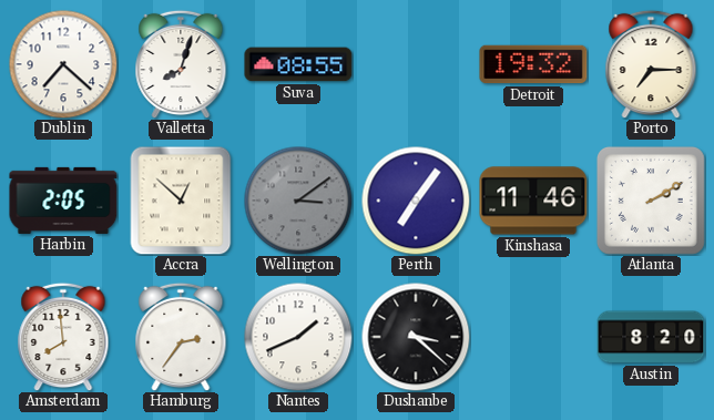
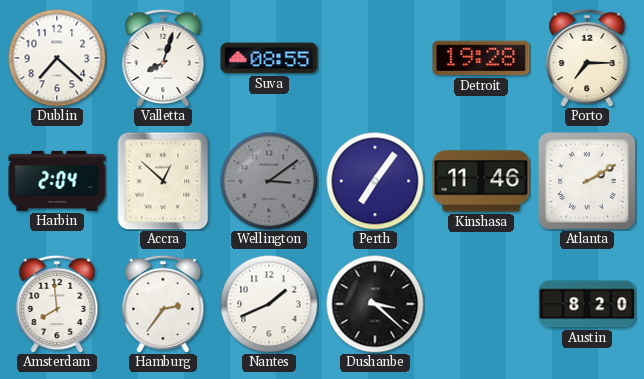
Detroit: 19:32 -> 19:28 (481, 58)
Harbin: 2:05 -> 2:04 (57, 181)
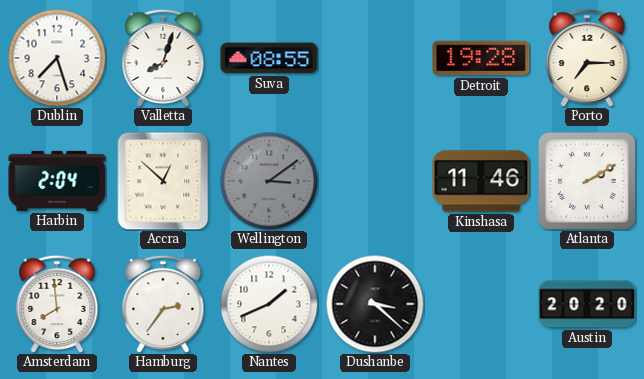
Dublin: 7:22 -> 7:27 (57, 58)
Perth: 7:06 -> none (375, 181)
Austin: 8:20 -> 20:20 (587, 304)
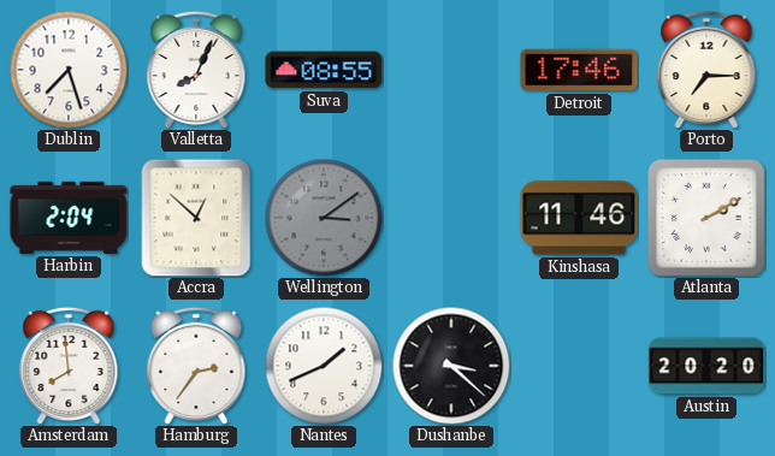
Valletta: 8:03 -> 8:04 (196, 70)
Detroit: 19:28 -> 17:46 (579, 70)
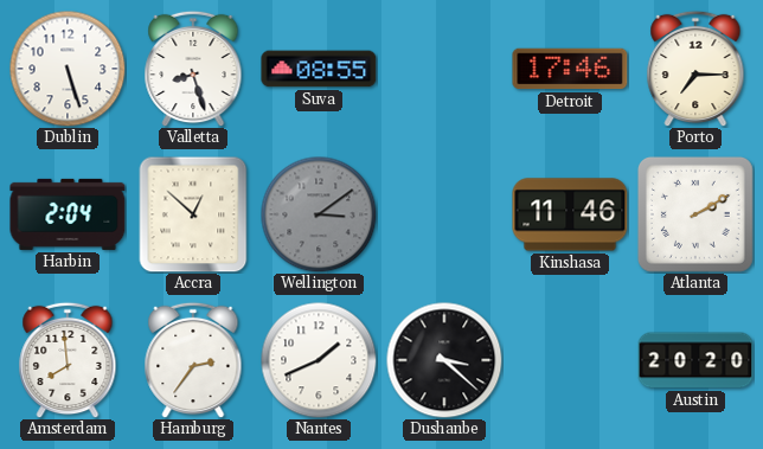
Dublin: 7:27 -> 5:27 (68, 69)
Valletta: 8:04 -> 8:27 (193, 69)
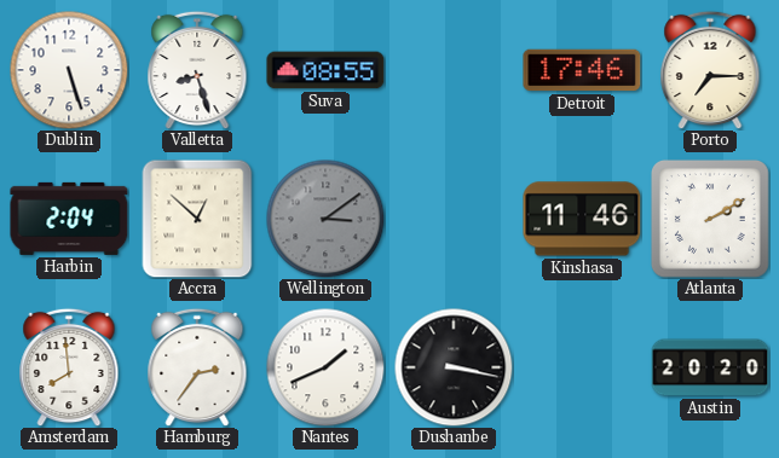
Dushanbe: 3:22 -> 3:17 (454, 367)
